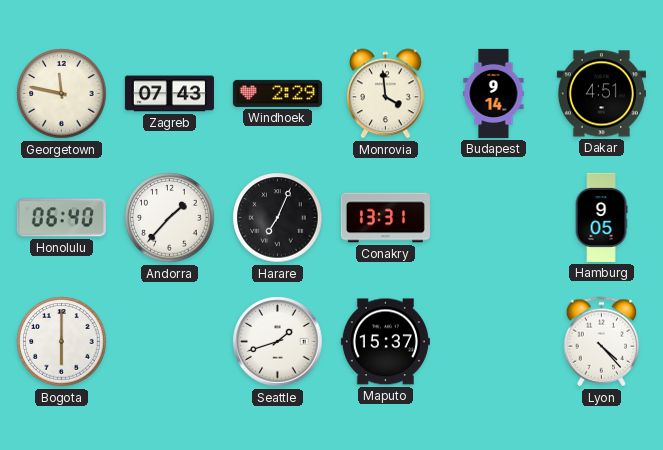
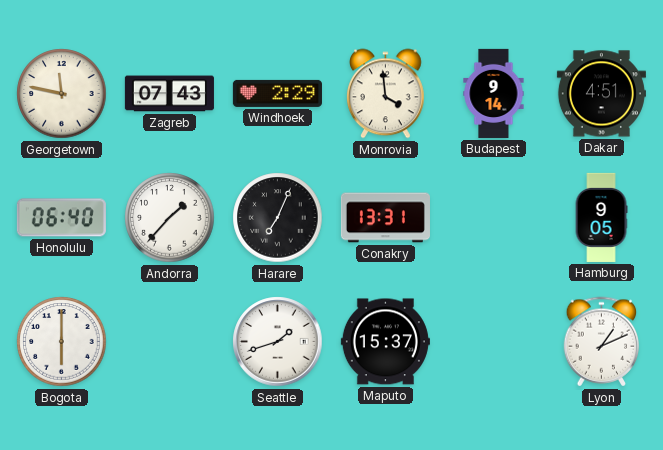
Lyon: 4:23 -> 1:11 (602, 342)
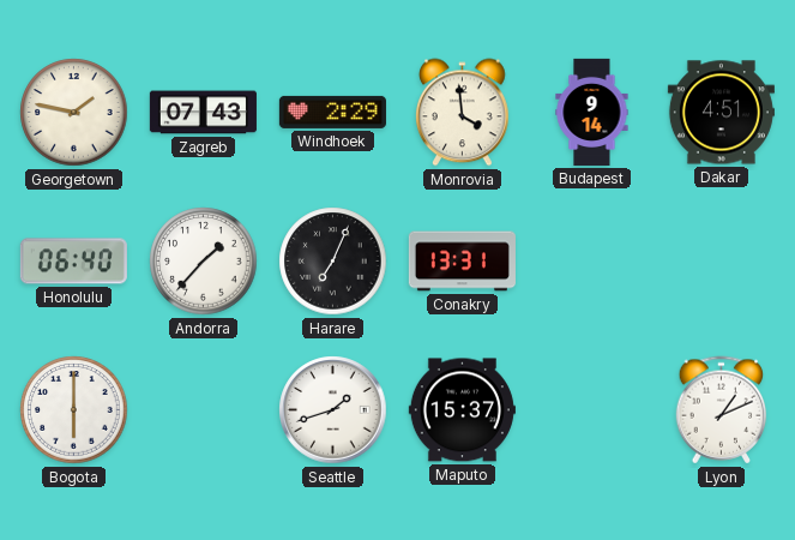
Georgetown: 11:47 -> 1:47 (74, 113)
Hamburg: 9:05 -> none (601, 217)
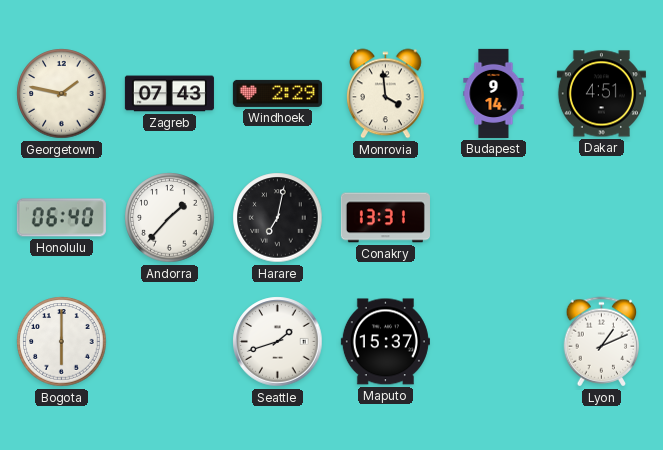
Harare: 7:04 -> 7:02 (278, 218)
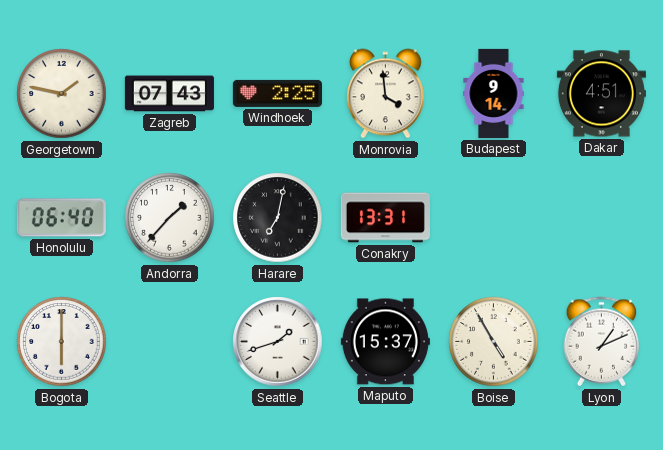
Windhoek: 2:29 -> 2:25 (277, 93)
Boise: none -> 4:55 (494, 342)
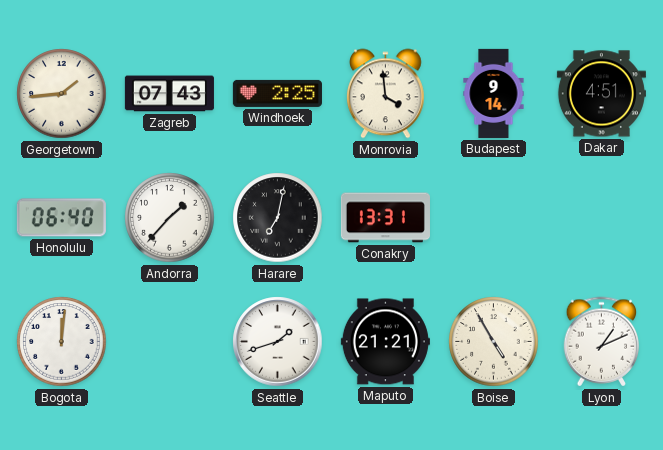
Georgetown: 1:47 -> 1:44 (62, 94)
Bogota: 6:00 -> 12:01 (62, 342)
Maputo: 15:37 -> 21:21 (385, 342)
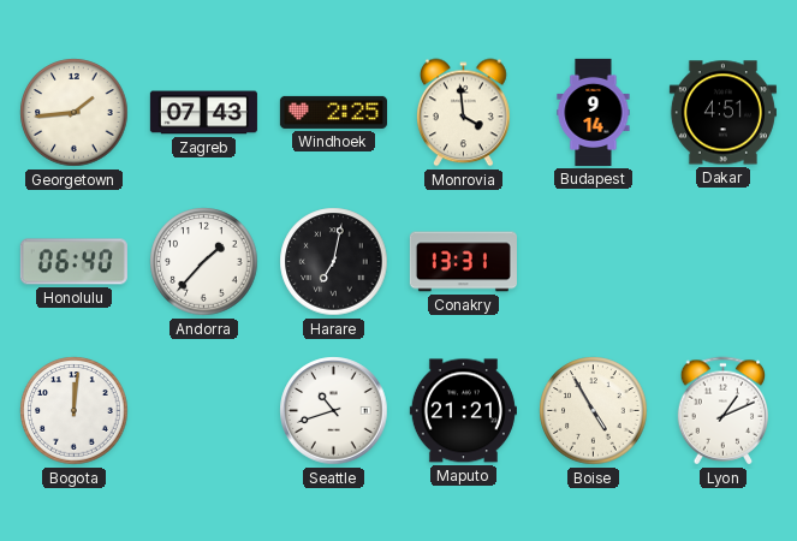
Seattle: 1:42 -> 10:42 (334, 411)
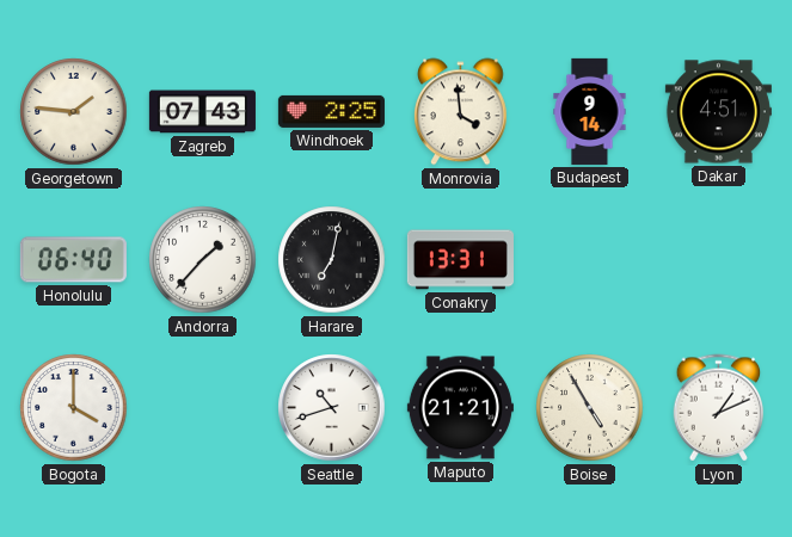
Georgetown: 1:44 -> 1:46 (74, 112)
Bogota: 12:01 -> 4:00 (74, 408)
